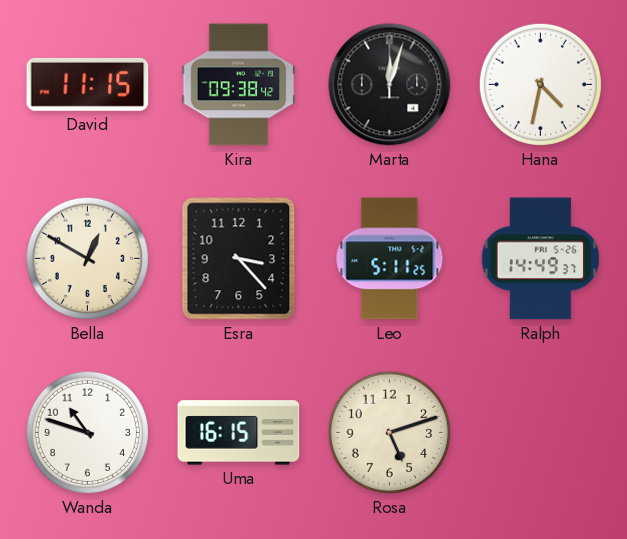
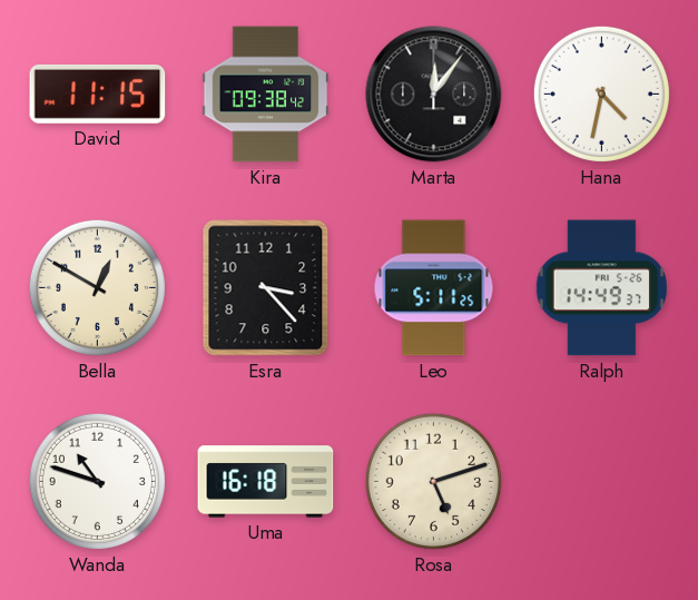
Marta: 12:03 -> 12:06 (434, 95)
Uma: 16:15 -> 16:18 (266, 482)
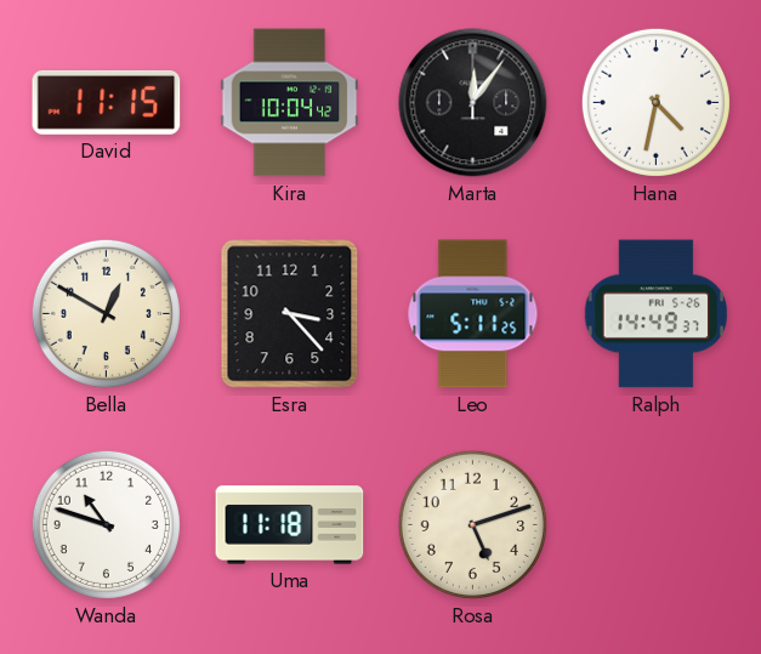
Kira: 09:38 -> 10:04 (290, 103)
Uma: 16:18 -> 11:18 (290, 525)
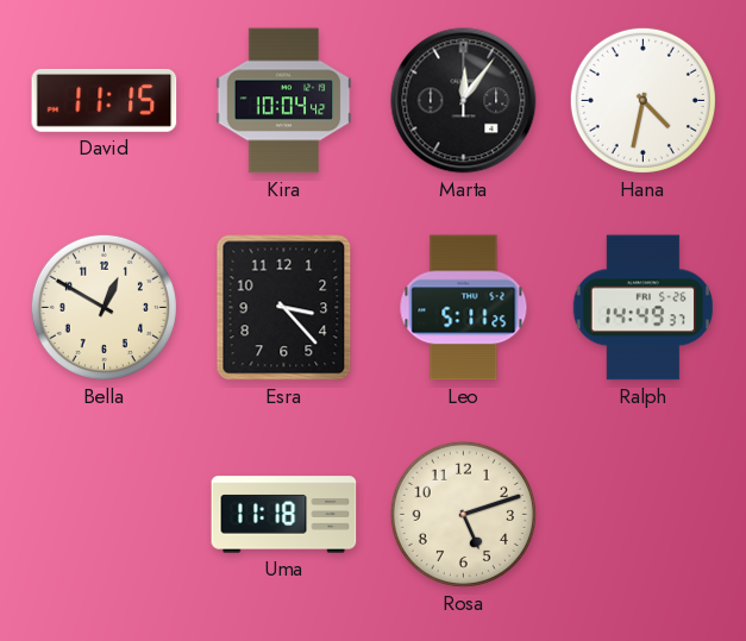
Wanda: 10:48 -> none (106, 524)
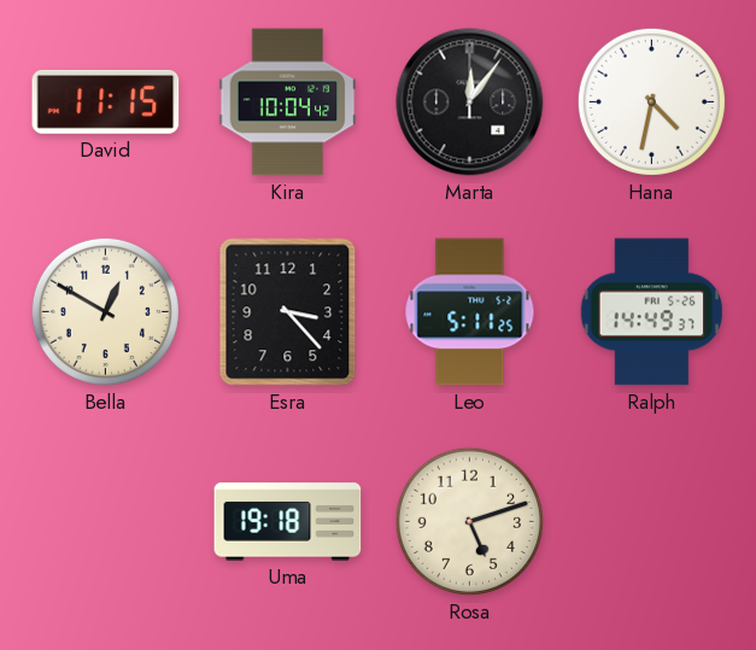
Uma: 11:18 -> 19:18 (288, 522)
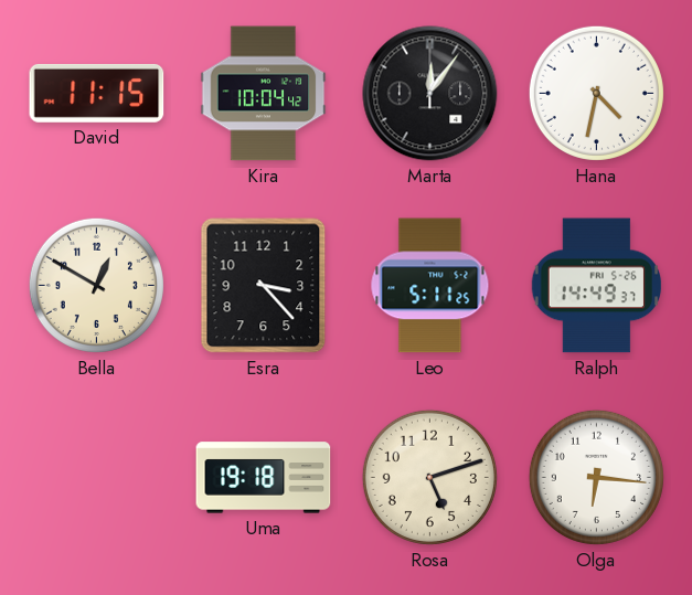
Olga: none -> 6:16 (596, 477)
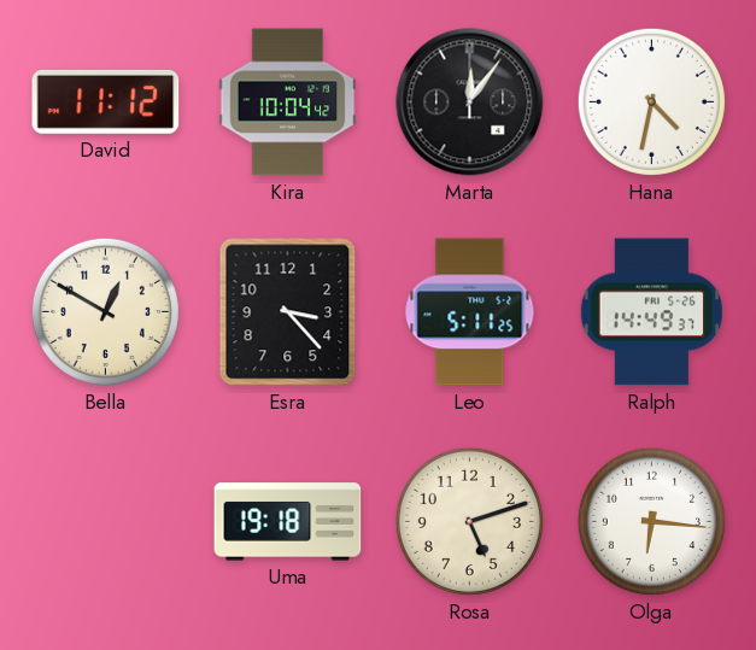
David: 11:15 -> 11:12 (106, 101)
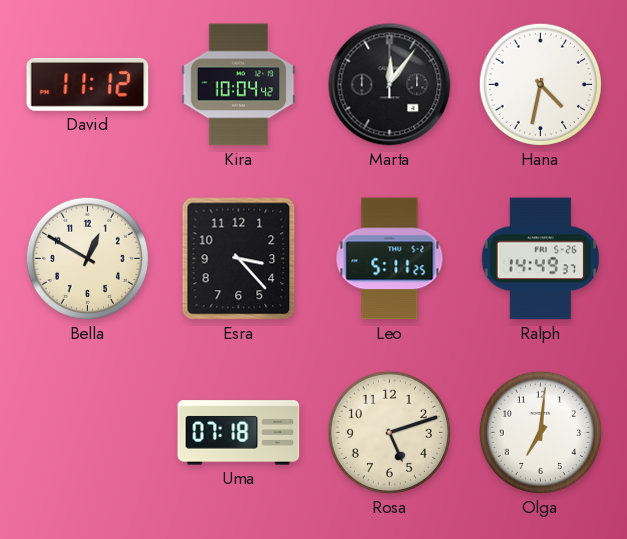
Uma: 19:18 -> 07:18 (239, 433)
Olga: 6:16 -> 7:01 (540, 432)
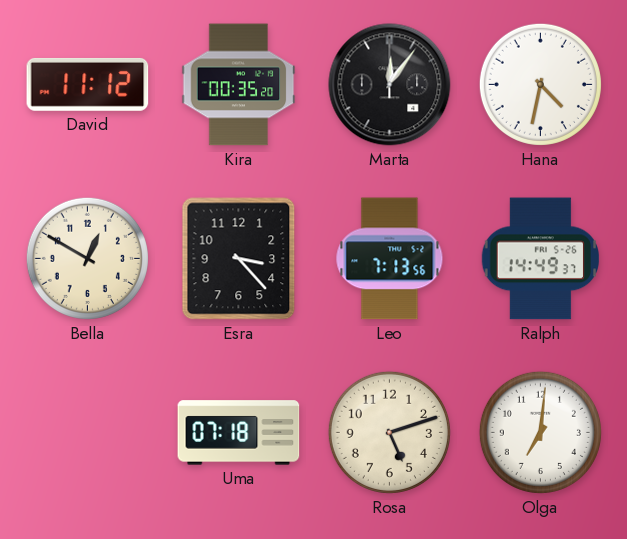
Kira: 10:04 -> 00:35 (239, 85)
Leo: 5:11 -> 7:13 (390, 259)
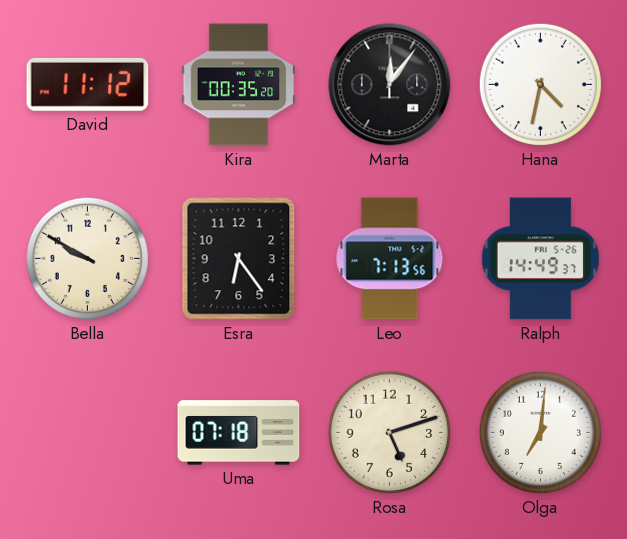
Bella: 12:50 -> 9:50 (87, 258)
Esra: 3:23 -> 6:24 (239, 259)
